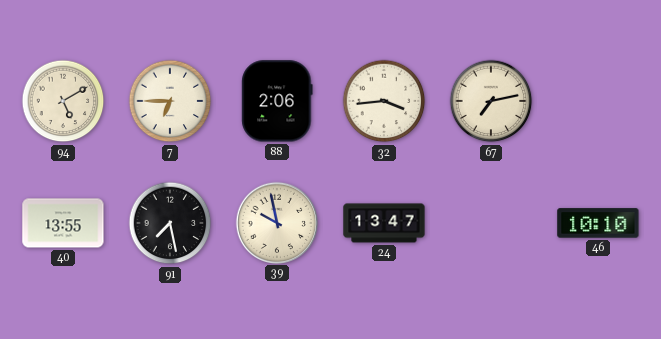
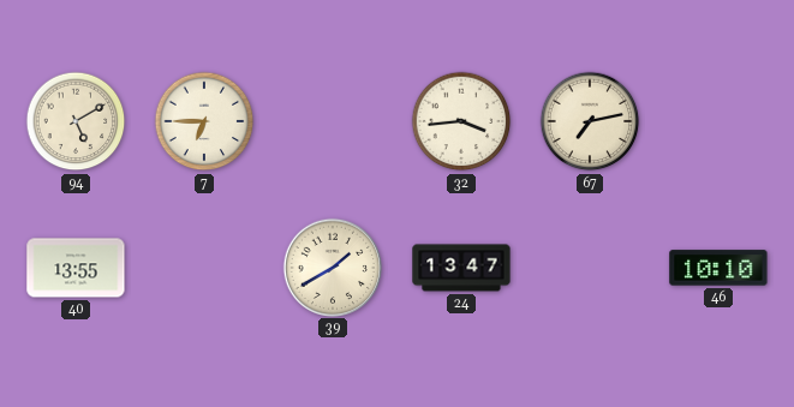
88: 2:06 -> none (277, 101)
91: 7:28 -> none (170, 223)
39: 9:58 -> 1:40 (332, 267)
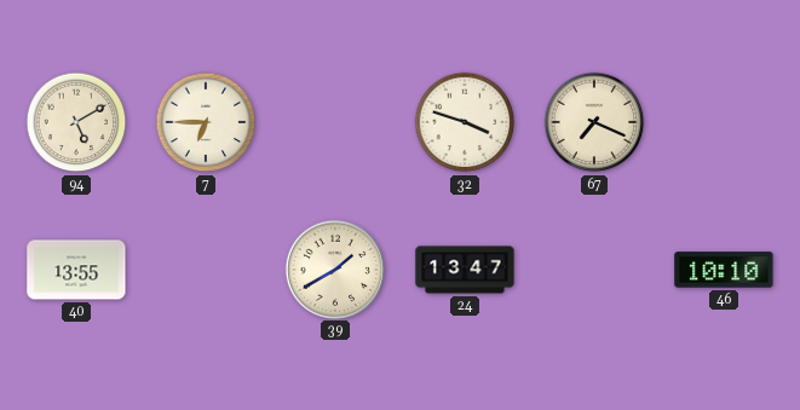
32: 3:44 -> 3:48 (465, 122)
67: 7:13 -> 7:19 (594, 122)
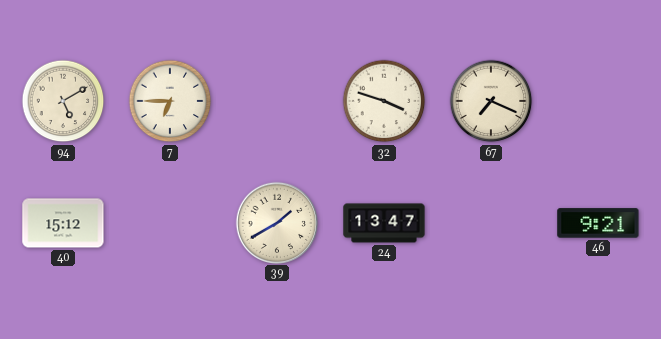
40: 13:55 -> 15:12 (63, 223)
46: 10:10 -> 9:21 (598, 223)
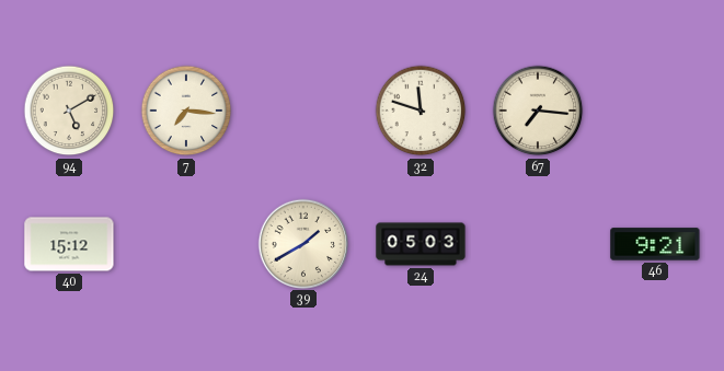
7: 6:45 -> 7:16 (186, 111)
32: 3:48 -> 11:48 (421, 111)
67: 7:19 -> 7:16 (538, 111)
24: 13:47 -> 05:03 (421, 244)
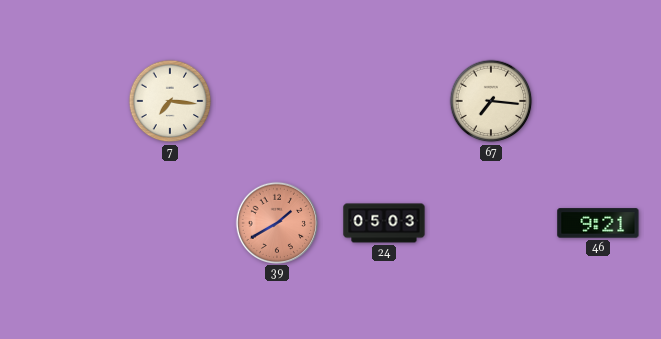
94: 5:10 -> none (69, 111)
32: 11:48 -> none (421, 111)
40: 15:12 -> none (69, 244)
39 dial: cream -> salmon (276, 222)
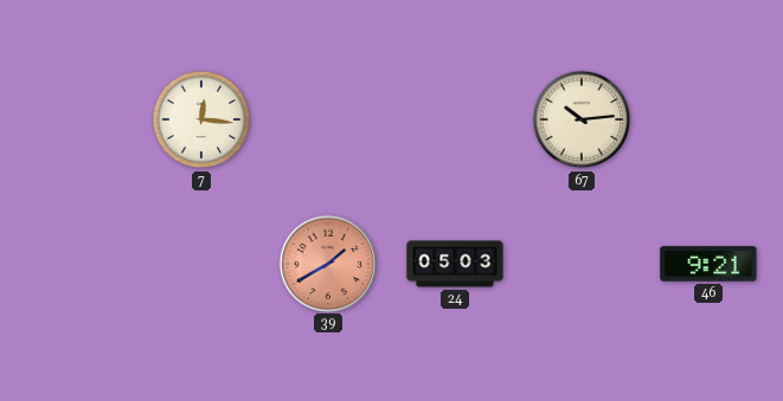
7: 7:16 -> 12:16 (201, 119)
67: 7:16 -> 10:14 (582, 119)
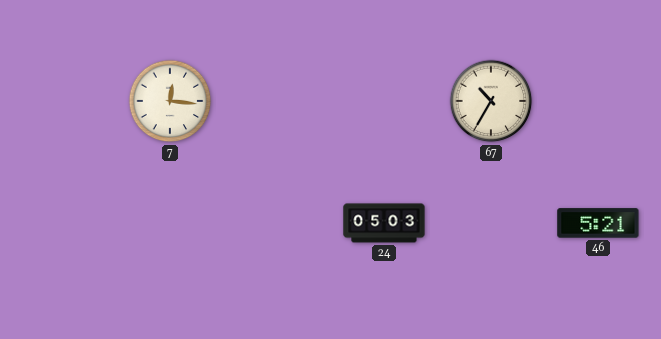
67: 10:14 -> 10:35 (491, 101)
39: 1:40 -> none (327, 263)
46: 9:21 -> 5:21 (598, 223)
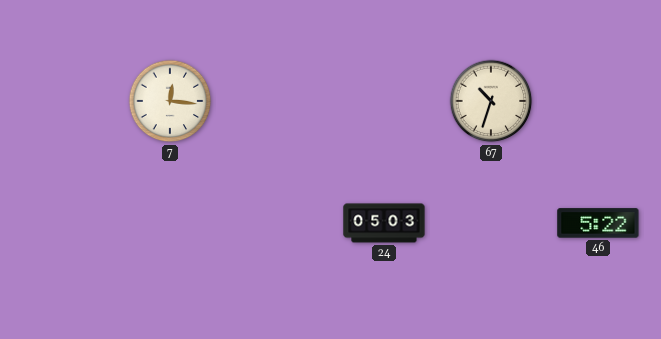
67: 10:35 -> 10:33 (491, 101)
46: 5:21 -> 5:22 (598, 223)
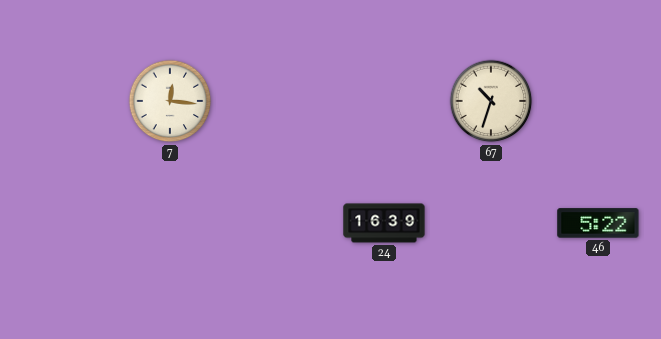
24: 05:03 -> 16:39 (384, 223)
